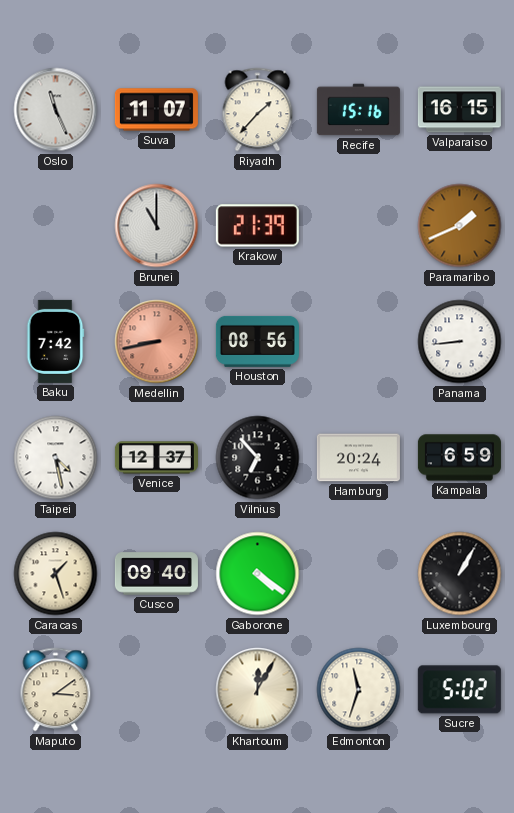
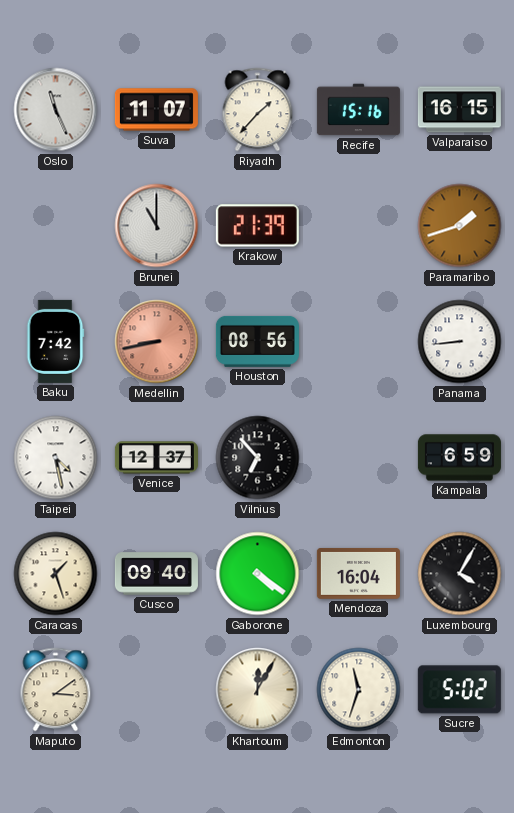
Paramaribo: 1:41 -> 1:42 (460, 226)
Hamburg: 20:24 -> none (358, 458)
Mendoza: none -> 16:04 (358, 573)
Luxembourg: 1:05 -> 4:05 (460, 574)
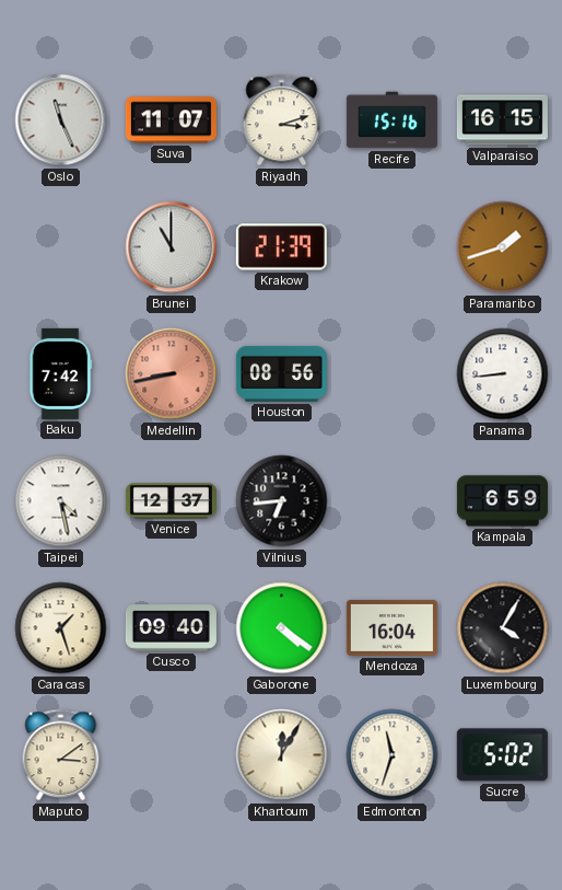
Riyadh: 1:37 -> 3:12 (282, 120)
Vilnius: 6:53 -> 6:44 (282, 501)
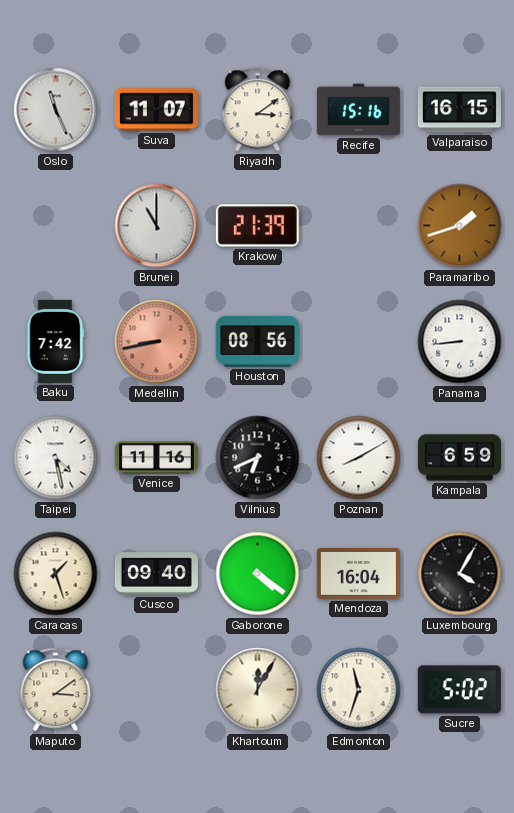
Riyadh: 3:12 -> 3:09 (258, 110)
Venice: 12:37 -> 11:16 (156, 458)
Vilnius: 6:44 -> 6:41 (258, 458)
Poznan: none -> 8:10 (359, 458)
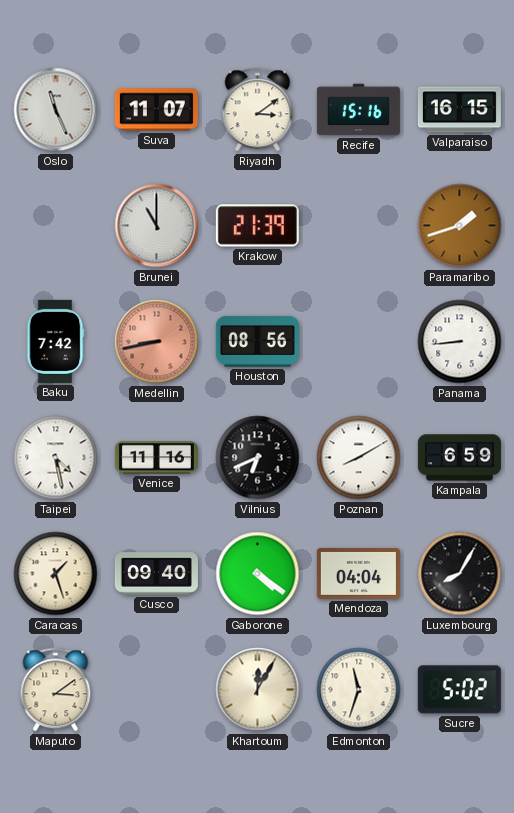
Mendoza: 16:04 -> 04:04 (358, 573)
Luxembourg: 4:05 -> 8:05 (460, 574)
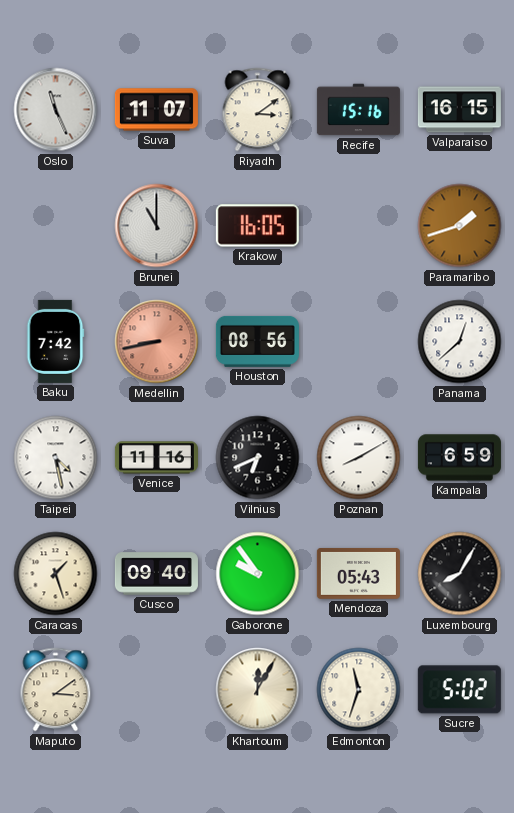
Krakow: 21:39 -> 16:05 (257, 226)
Panama: 8:44 -> 12:38 (460, 342)
Gaborone: 4:21 -> 9:54 (258, 574)
Mendoza: 04:04 -> 05:43 (358, 573)
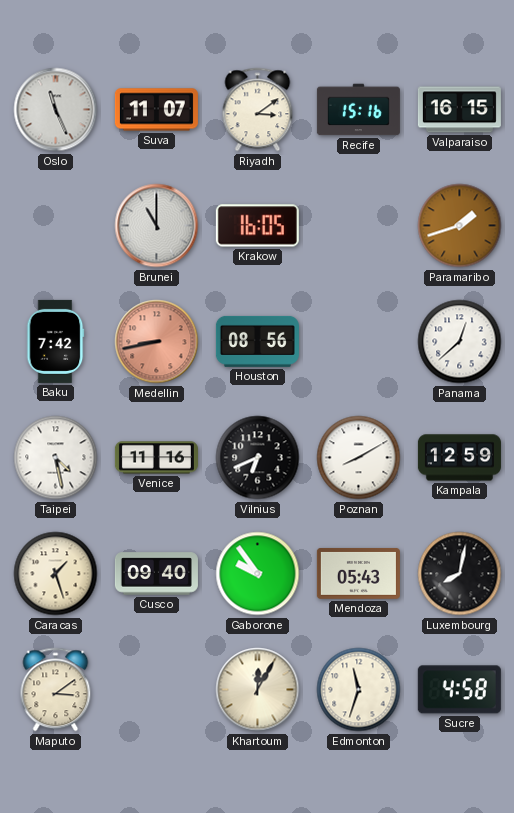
Kampala: 6:59 -> 12:59 (459, 458)
Luxembourg: 8:05 -> 8:02 (460, 574)
Sucre: 5:02 -> 4:58 (459, 690)
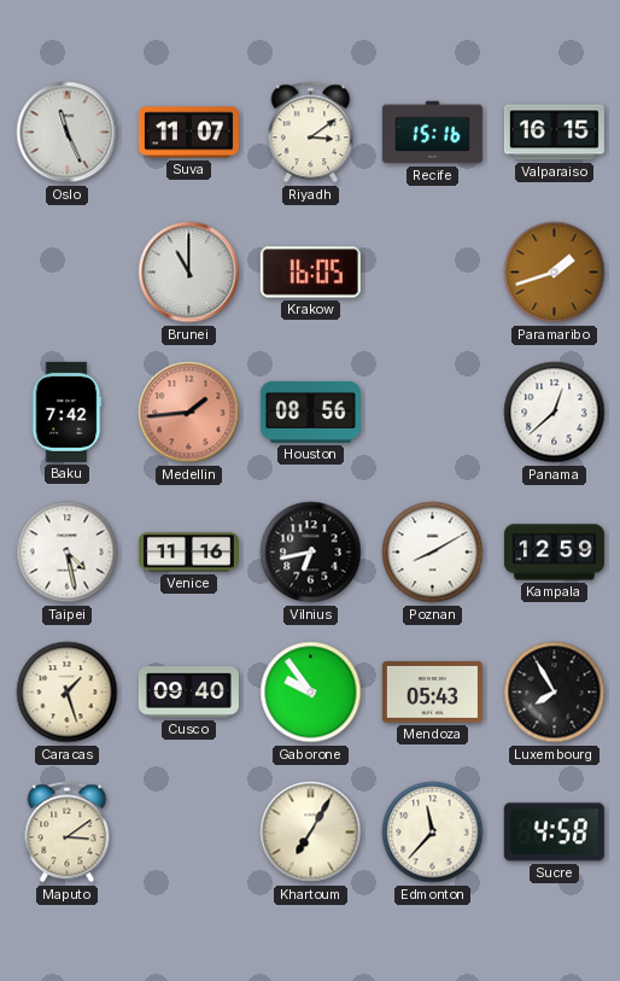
Medellin: 8:43 -> 1:44 (189, 413)
Vilnius: 6:41 -> 6:43 (311, 553)
Luxembourg: 8:02 -> 7:55 (555, 693)
Khartoum: 12:05 -> 7:05 (311, 833)
Edmonton: 11:33 -> 11:37 (433, 833)
